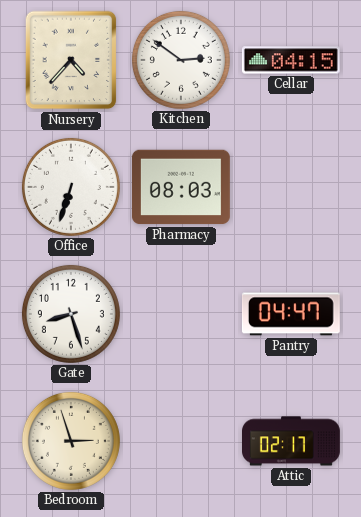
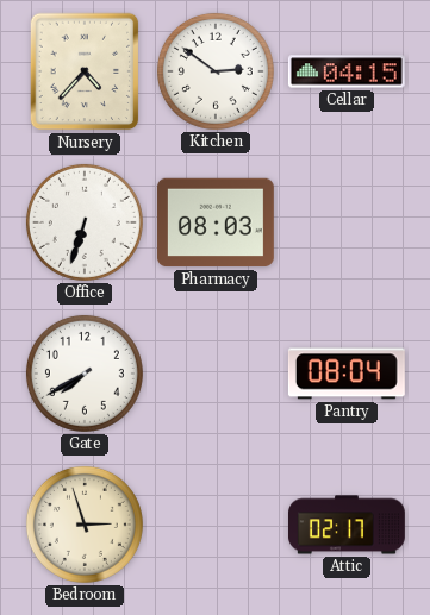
Gate: 8:27 -> 7:40 (85, 374)
Pantry: 04:47 -> 08:04 (347, 374)
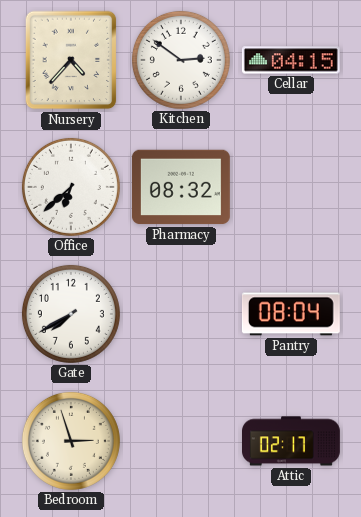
Office: 6:33 -> 6:38 (71, 187)
Pharmacy: 08:03 -> 08:32 (181, 187)
